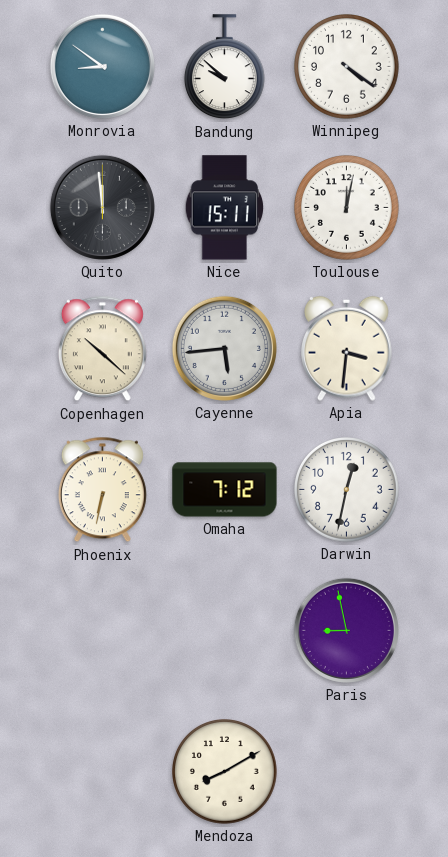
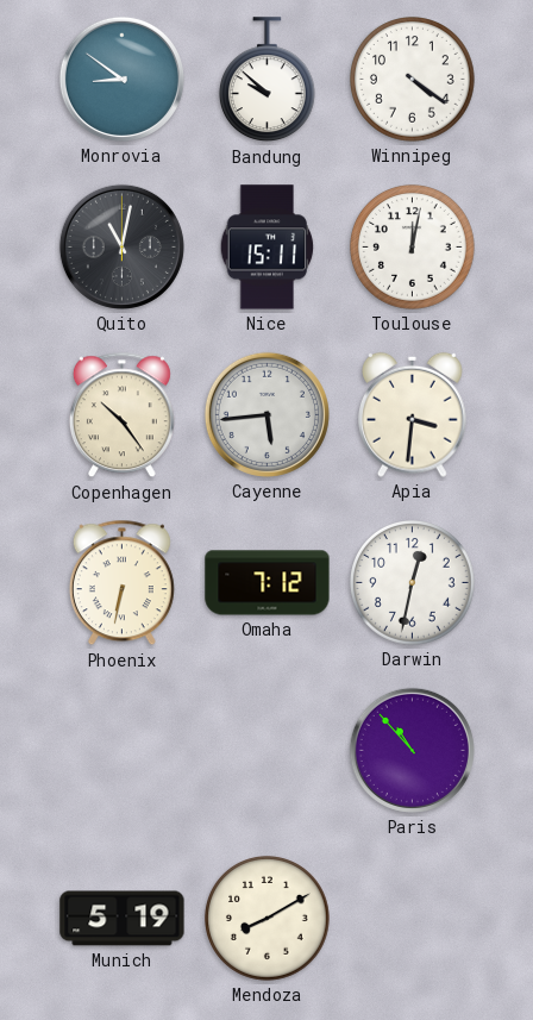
Quito: 11:59 -> 11:02 (121, 246)
Copenhagen: 10:22 -> 10:24 (121, 415)
Paris: 8:58 -> 10:53 (412, 750)
Munich: none -> 5:19 (123, 919)
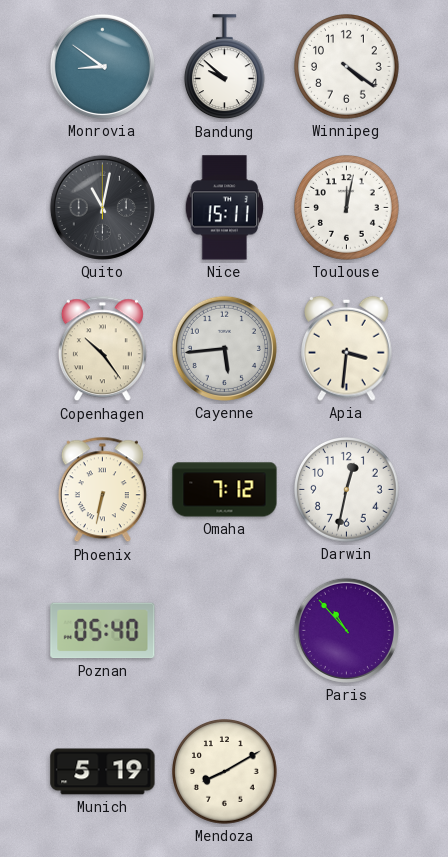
Poznan: none -> 05:40 (103, 631)
